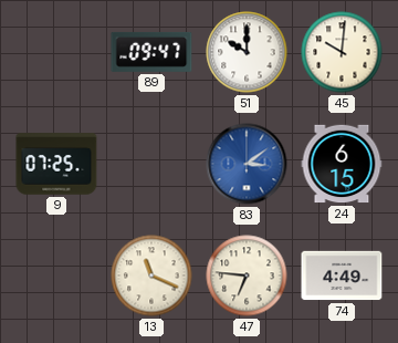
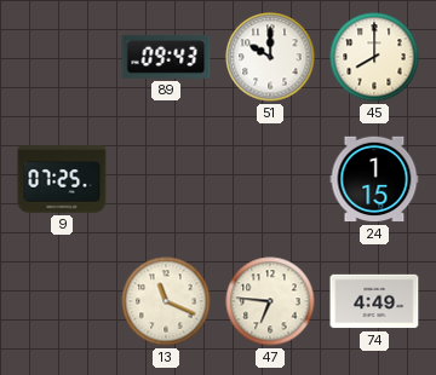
89: 09:47 -> 09:43 (166, 57)
45: 10:01 -> 8:00 (374, 57)
83: 3:09 -> none (247, 164)
24: 6:15 -> 1:15 (374, 179)
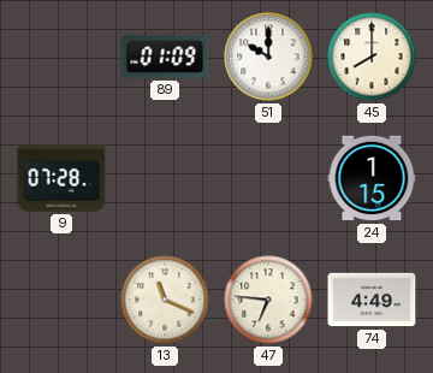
89: 09:43 -> 01:09 (165, 57)
9: 07:25 -> 07:28 (61, 178)
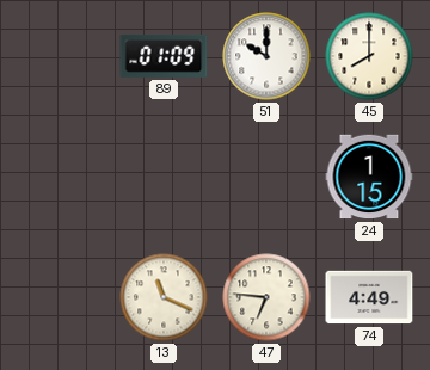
9: 07:28 -> none (61, 178)
